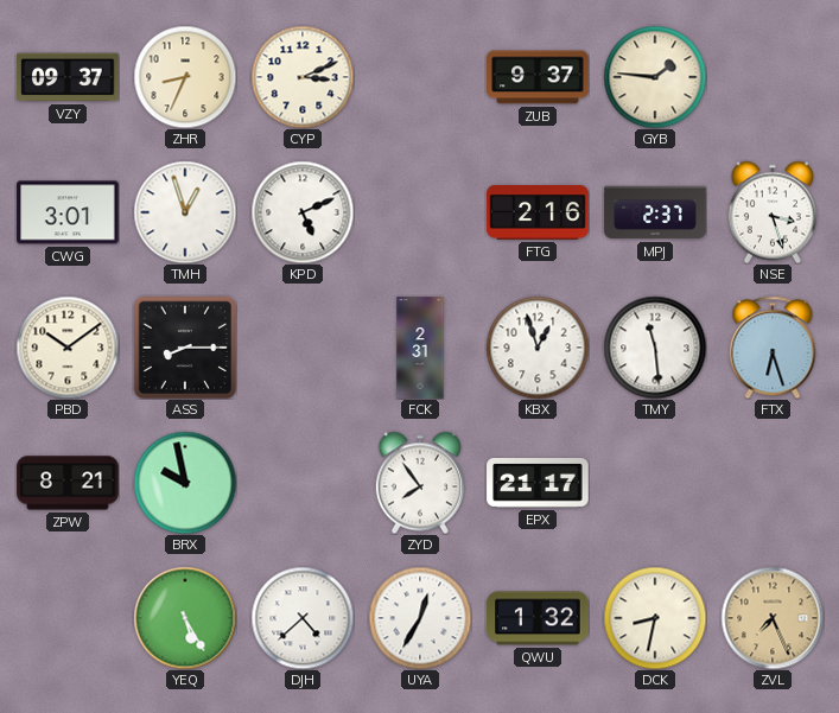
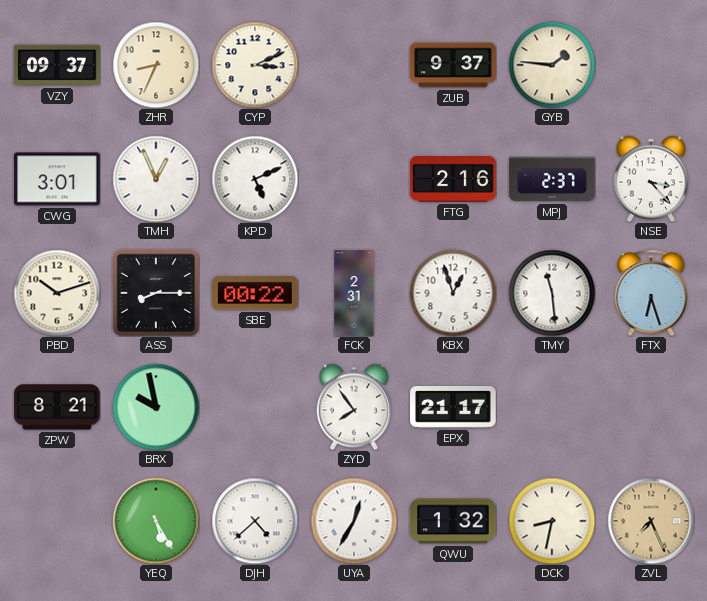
TMH: 12:57 -> 12:56 (156, 179)
NSE: 3:27 -> 3:23 (651, 179)
PBD: 10:09 -> 10:12 (57, 293)
SBE: none -> 00:22 (255, 293)
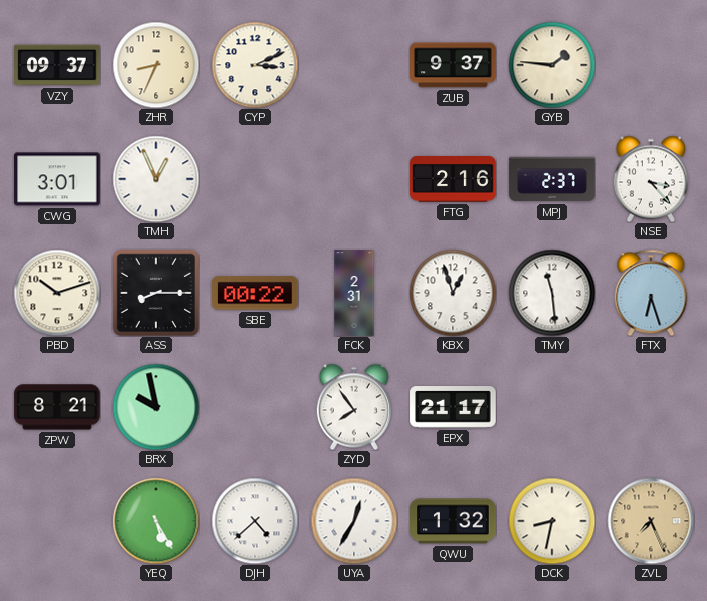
KPD: 5:11 -> none (255, 179)
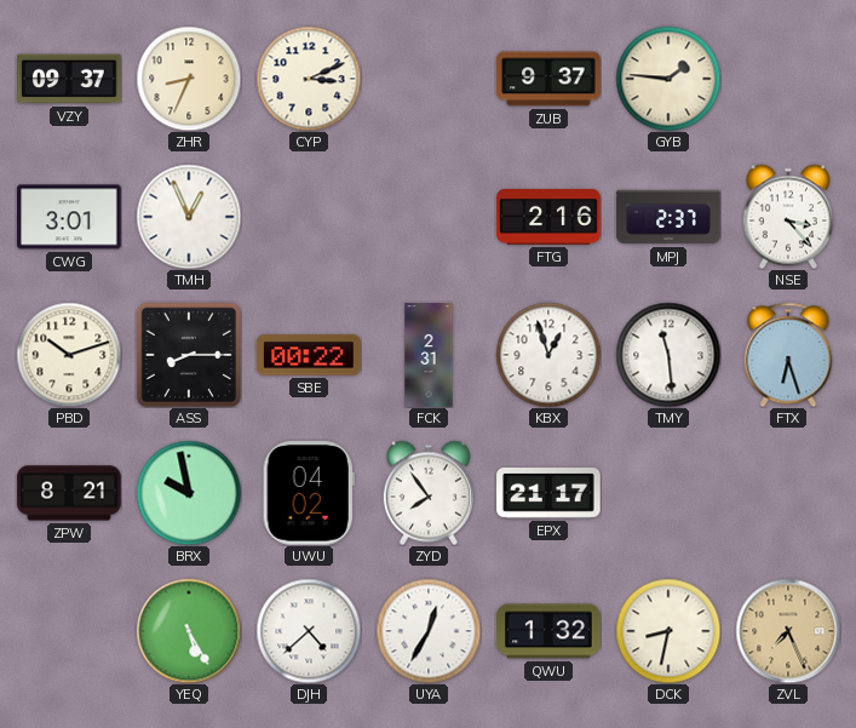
UWU: none -> 04:02 (309, 493)
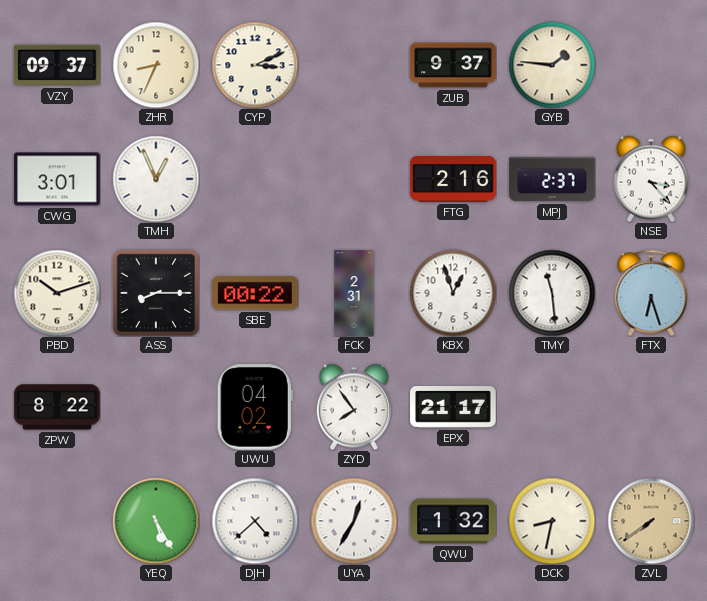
ZPW: 8:21 -> 8:22 (57, 407)
BRX: 9:58 -> none (189, 493)
ZVL: 7:26 -> 7:39 (651, 521)
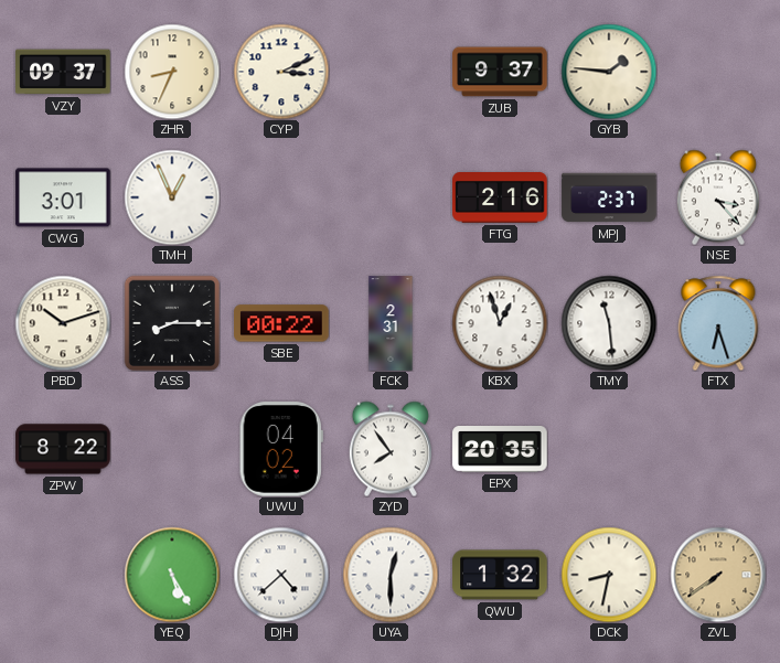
EPX: 21:17 -> 20:35 (500, 450)
UYA: 12:35 -> 12:30 (391, 575)
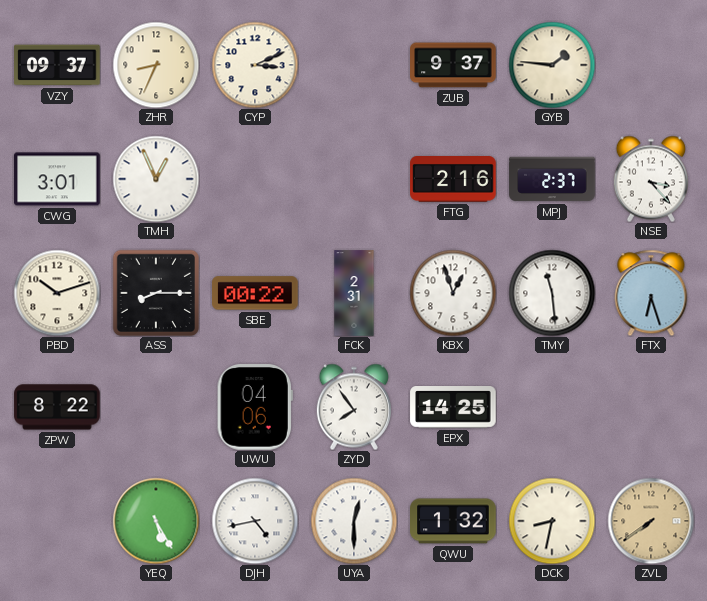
UWU: 04:02 -> 04:06 (255, 407)
EPX: 20:35 -> 14:25 (453, 408)
DJH: 4:38 -> 4:43 (255, 521)
